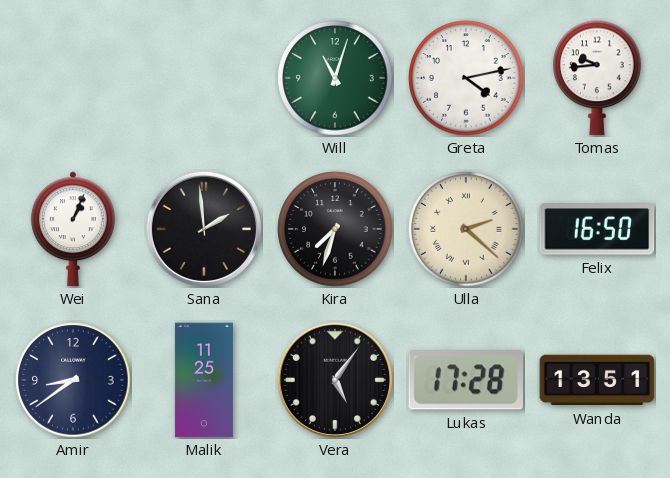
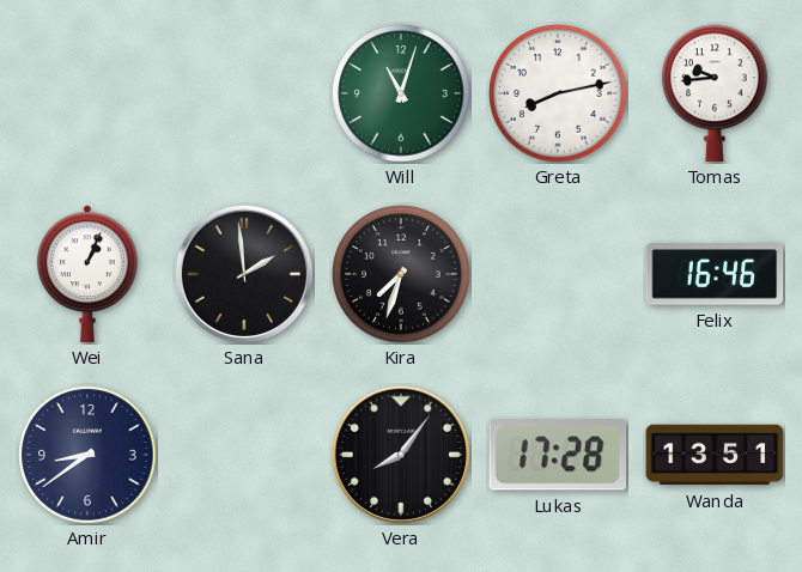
Greta: 4:13 -> 8:13 (558, 93)
Ulla: 2:22 -> none (466, 229)
Felix: 16:50 -> 16:46 (715, 274)
Malik: 11:25 -> none (204, 380)
Vera: 5:06 -> 8:06 (401, 455)
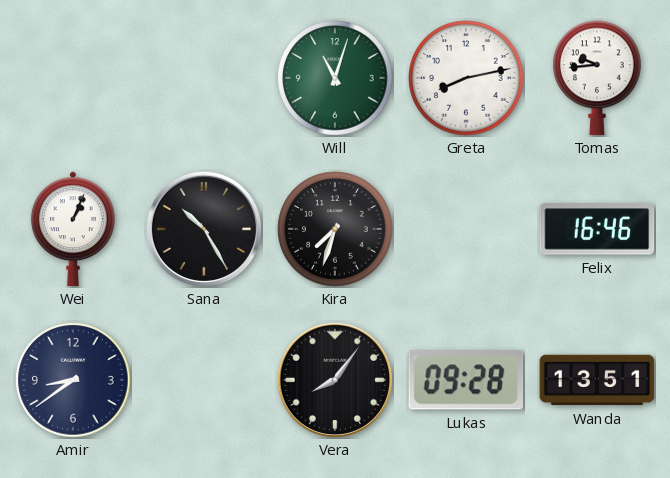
Sana: 1:59 -> 10:25 (204, 229)
Lukas: 17:28 -> 09:28 (466, 380)
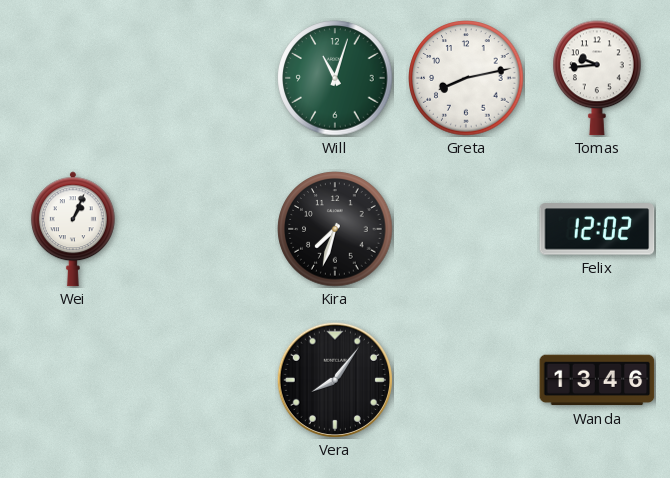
Sana: 10:25 -> none (204, 229)
Felix: 16:46 -> 12:02 (597, 229)
Amir: 8:39 -> none (73, 380)
Lukas: 09:28 -> none (466, 380)
Wanda: 13:51 -> 13:46 (597, 380)
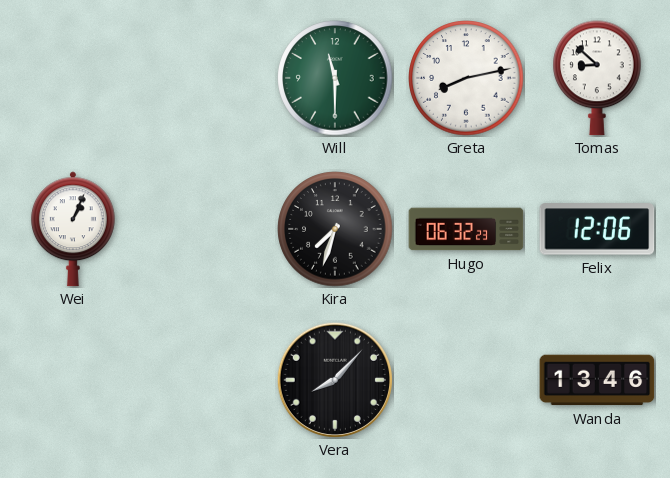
Will: 11:03 -> 11:30 (335, 78)
Tomas: 9:44 -> 8:52 (597, 78)
Hugo: none -> 06:32 (466, 229)
Felix: 12:02 -> 12:06 (597, 229)
Vera: 8:06 -> 8:07 (335, 380)
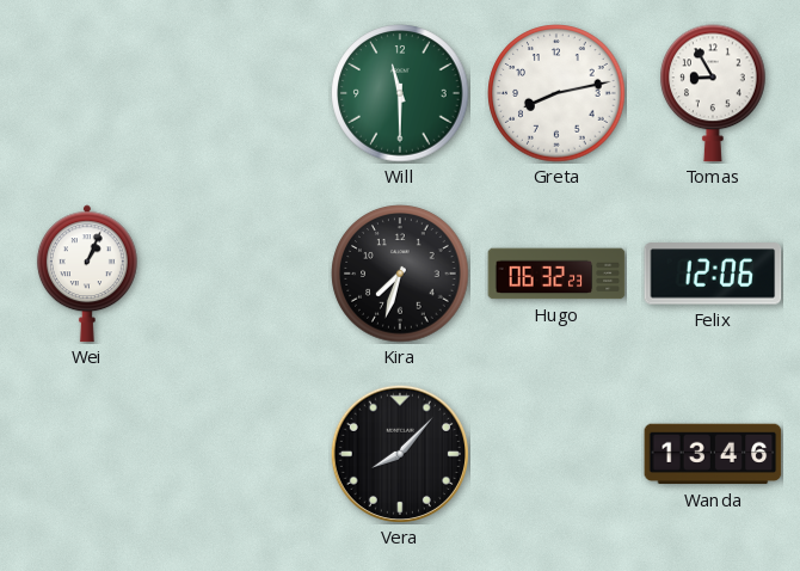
Tomas: 8:52 -> 8:55 (713, 93)
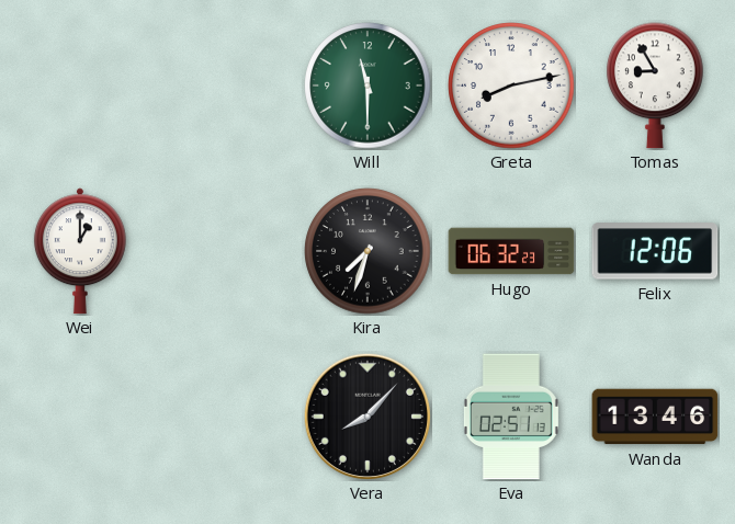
Wei: 1:04 -> 1:00 (80, 251)
Eva: none -> 02:51 (511, 417)
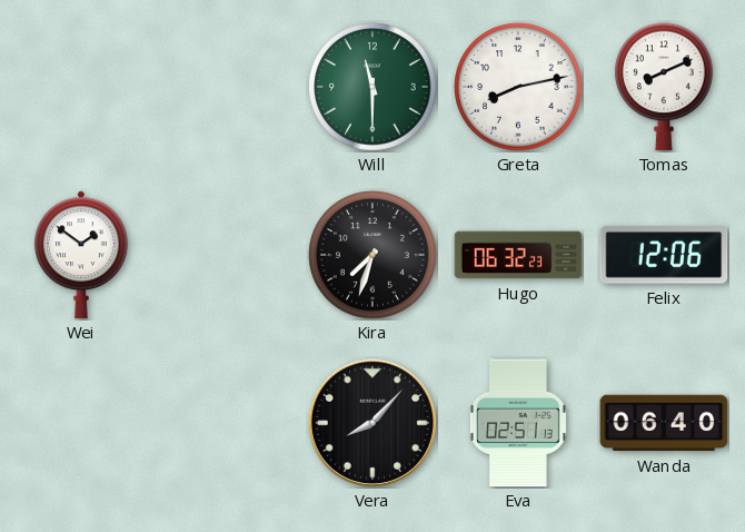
Tomas: 8:55 -> 8:11 (664, 87)
Wei: 1:00 -> 1:51 (81, 255)
Wanda: 13:46 -> 06:40 (664, 423)
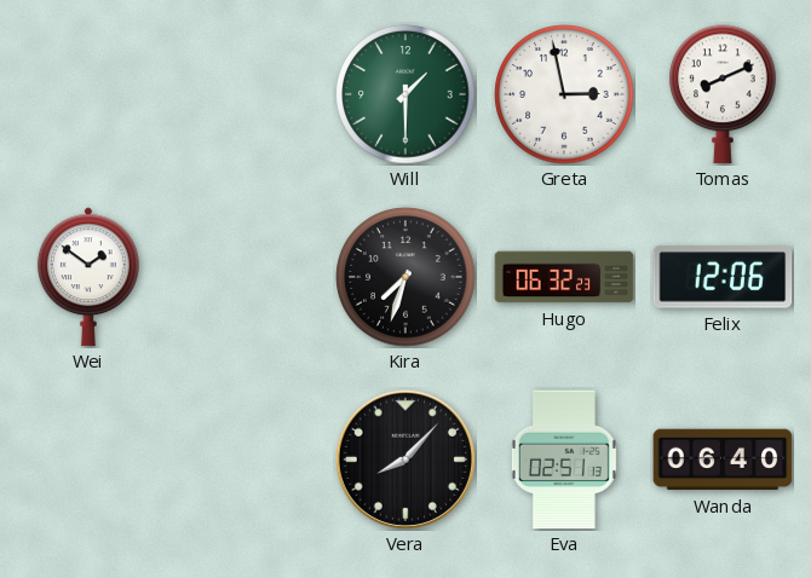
Will: 11:30 -> 1:30 (405, 94)
Greta: 8:13 -> 2:58 (564, 94)
